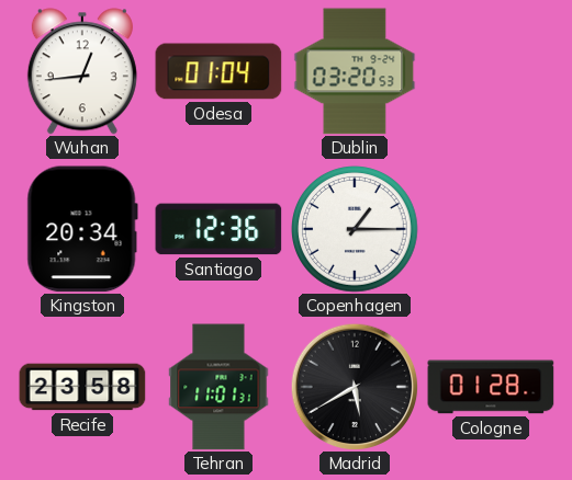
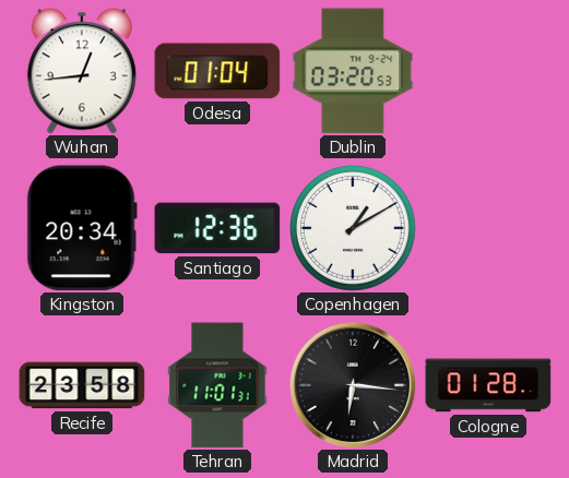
Copenhagen: 1:15 -> 1:10 (354, 229)
Madrid: 5:40 -> 6:16 (353, 385)
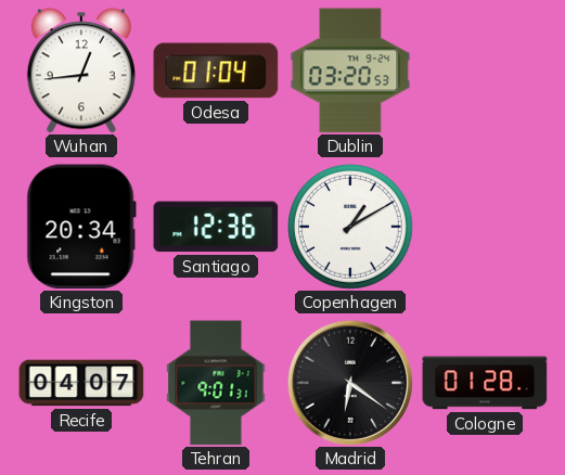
Recife: 23:58 -> 04:07 (81, 383)
Tehran: 11:01 -> 9:01 (216, 383)
Madrid: 6:16 -> 6:21 (350, 383)
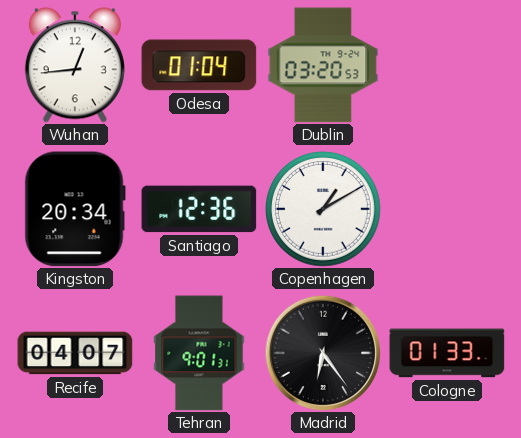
Madrid: 6:21 -> 6:24 (323, 353)
Cologne: 01:28 -> 01:33 (447, 353)
